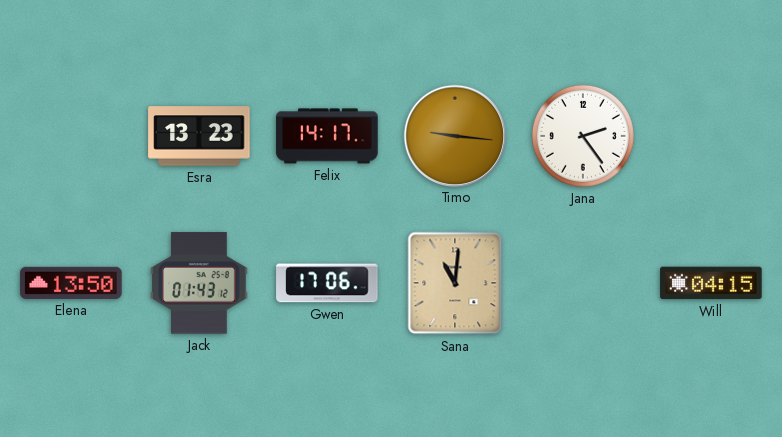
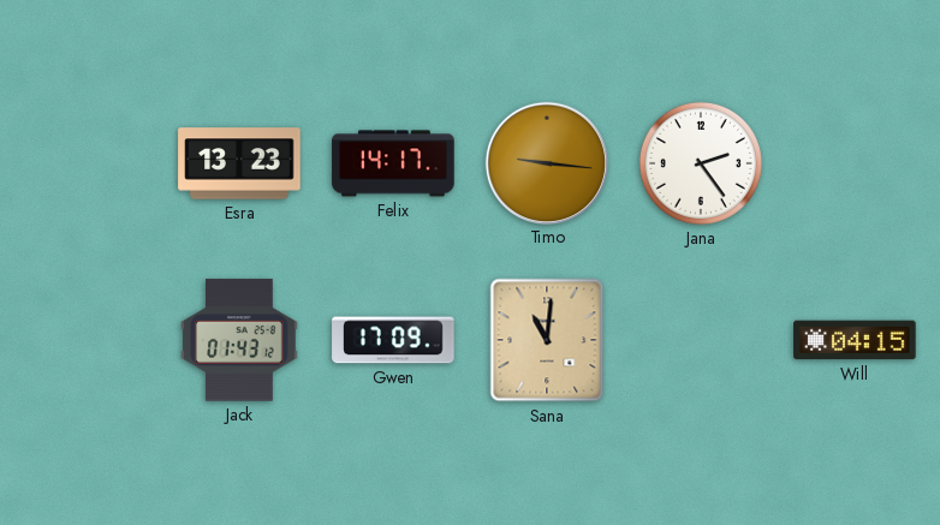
Elena: 13:50 -> none (71, 283)
Gwen: 17:06 -> 17:09 (393, 340)
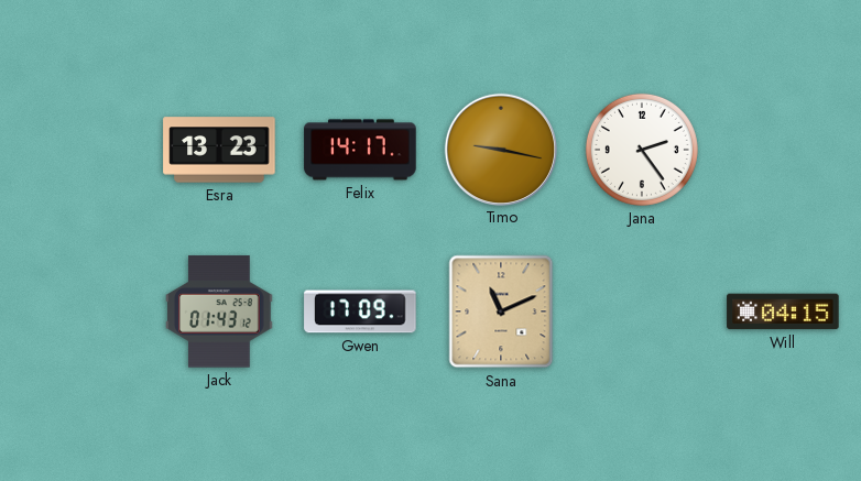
Timo: 9:16 -> 9:17 (500, 149)
Sana: 11:01 -> 11:11 (501, 311)
